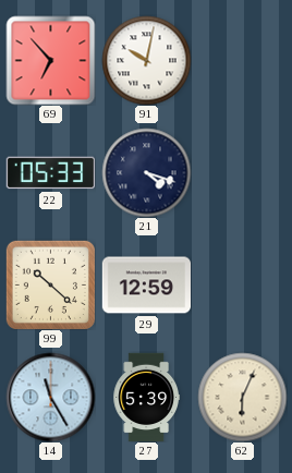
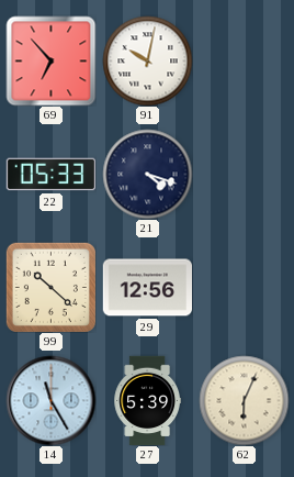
29: 12:59 -> 12:56 (147, 288)
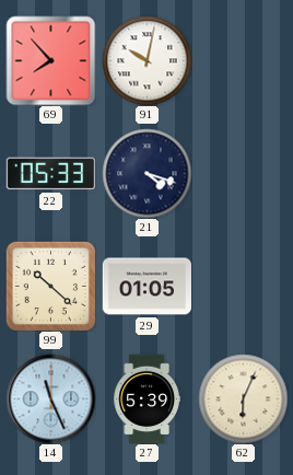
69: 6:53 -> 7:53 (50, 60)
29: 12:56 -> 01:05 (146, 287)
14: 11:25 -> 11:26 (50, 398)
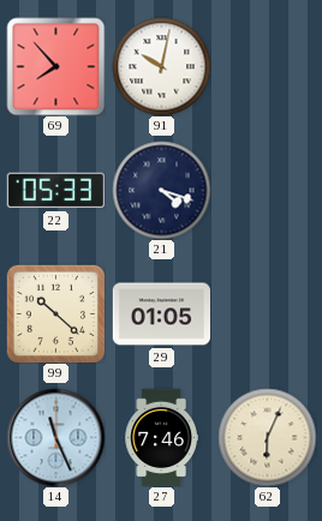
27: 5:39 -> 7:46 (161, 437)
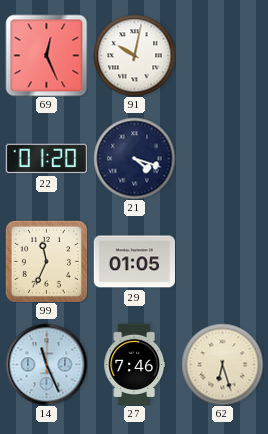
69: 7:53 -> 12:26 (46, 55)
22: 05:33 -> 01:20 (46, 159)
99: 10:22 -> 11:34 (46, 261)
62: 6:04 -> 6:27 (222, 364)
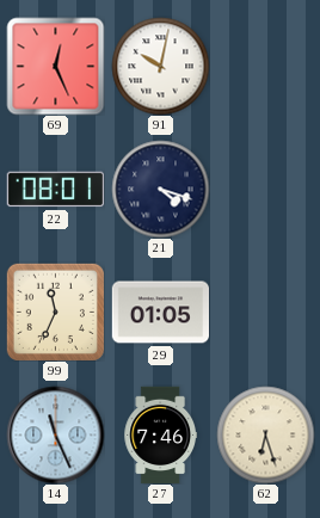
22: 01:20 -> 08:01 (55, 190)
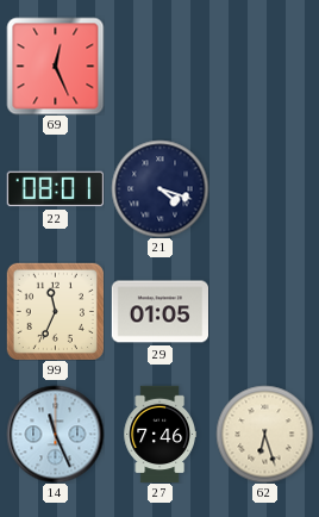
91: 10:02 -> none (160, 66)
